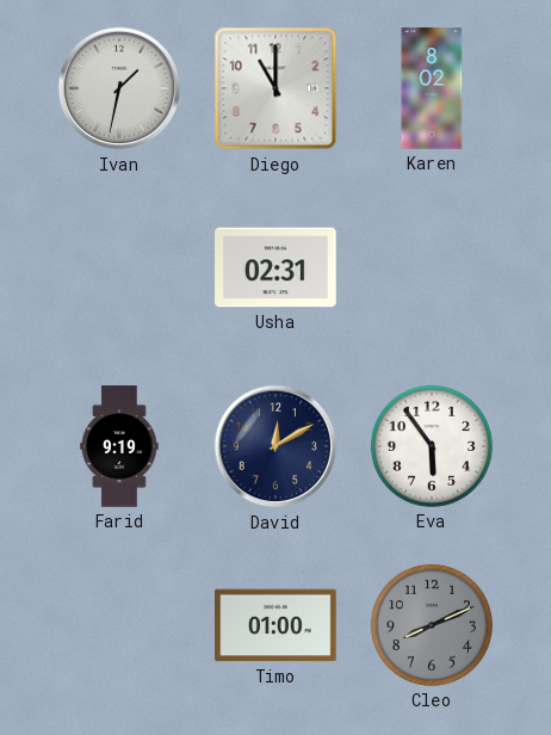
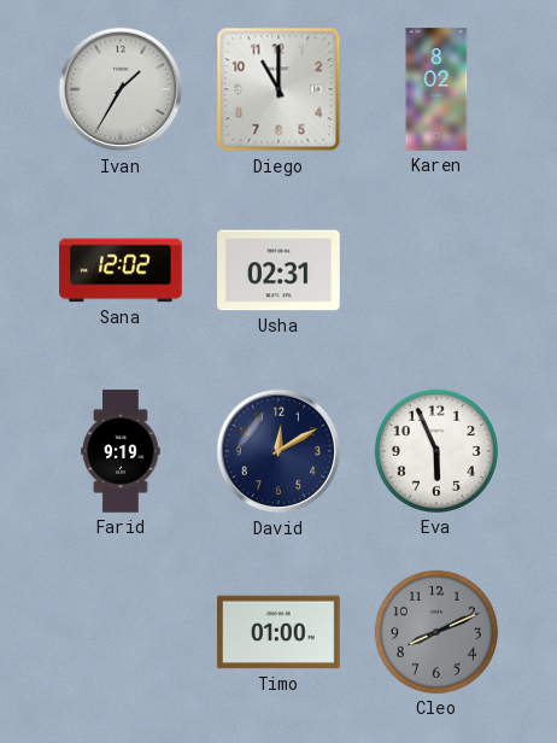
Ivan: 1:32 -> 1:35 (121, 89)
Sana: none -> 12:02 (121, 270)
Eva: 5:54 -> 5:56 (436, 451)
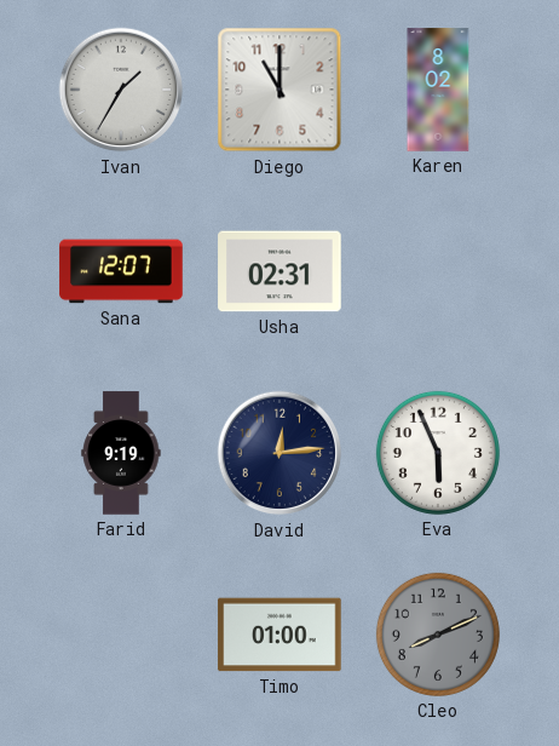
Sana: 12:02 -> 12:07 (121, 271)
David: 12:10 -> 12:14 (279, 453)
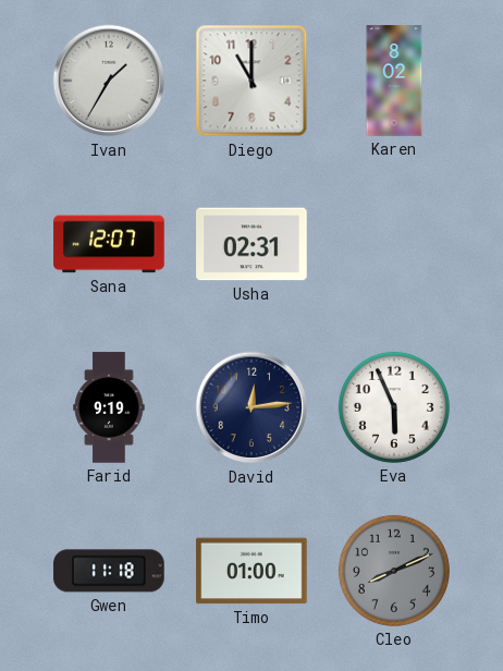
Gwen: none -> 11:18 (109, 571)
